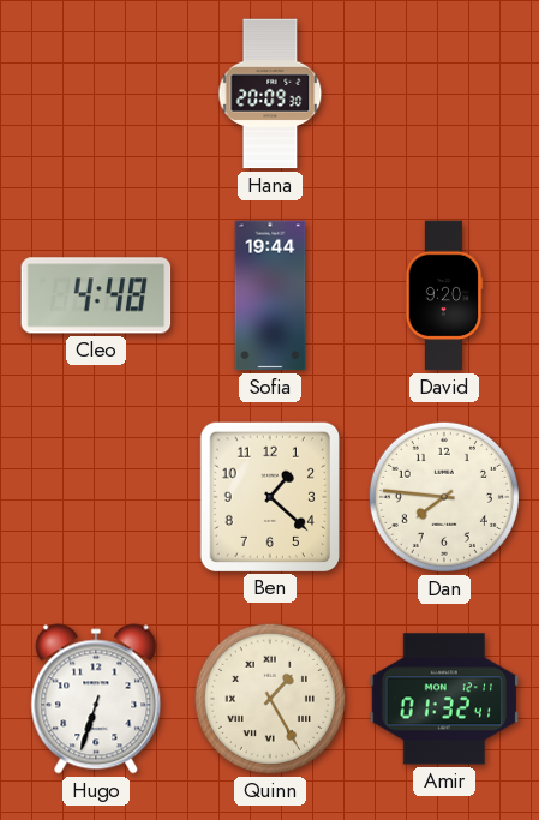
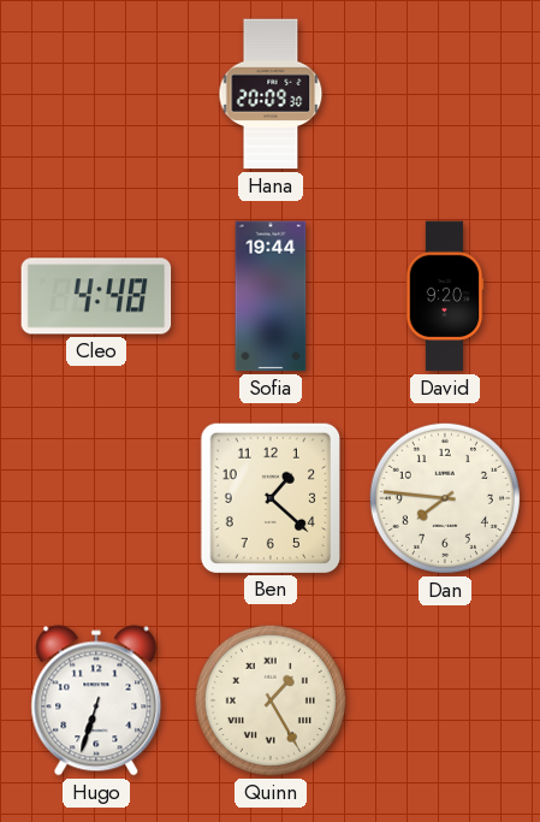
Amir: 01:32 -> none (444, 699)
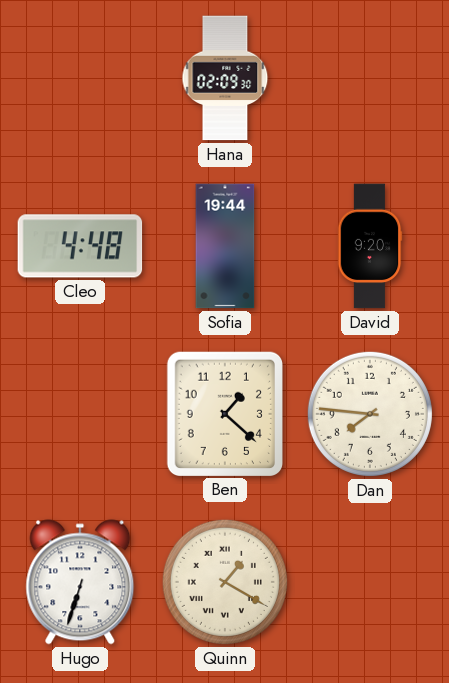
Hana: 20:09 -> 02:09 (225, 78)
Quinn: 1:25 -> 1:20 (225, 582)
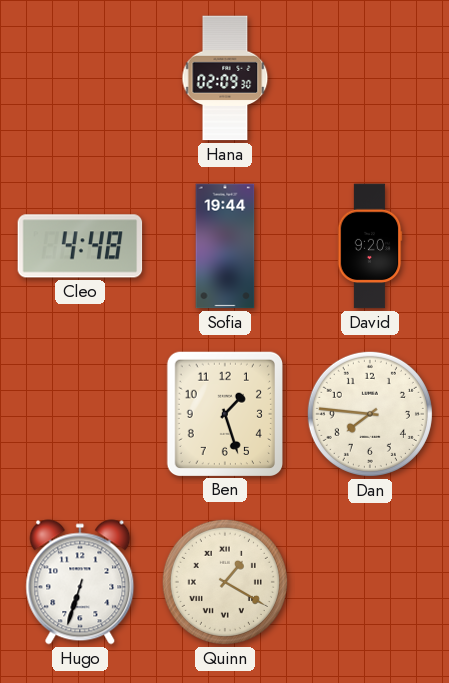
Ben: 1:22 -> 1:27 (224, 413)
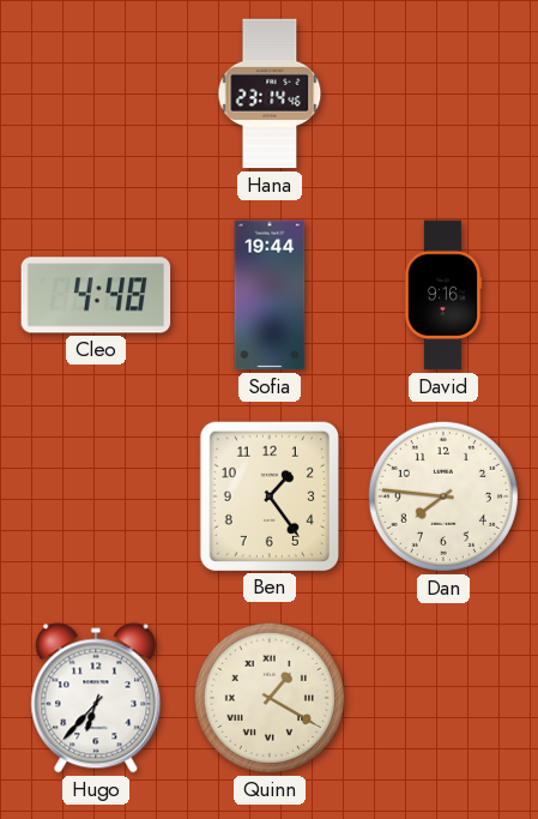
Hana: 02:09 -> 23:14 (270, 94)
David: 9:20 -> 9:16 (443, 295)
Ben: 1:27 -> 1:24 (268, 495)
Hugo: 6:33 -> 6:37 (96, 698)
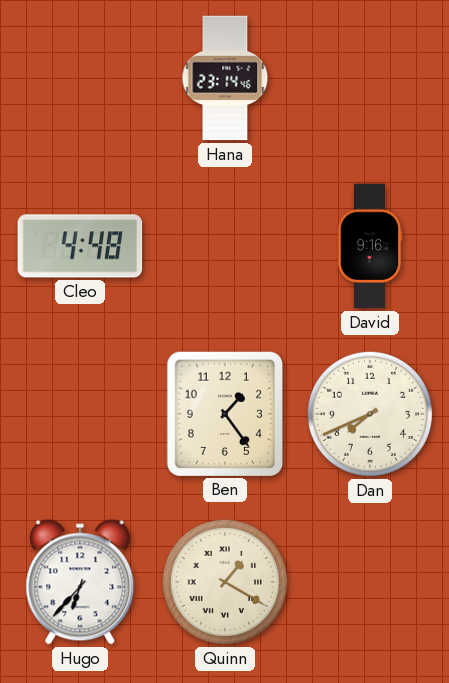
Sofia: 19:44 -> none (270, 295)
Dan: 7:46 -> 7:41 (370, 414)
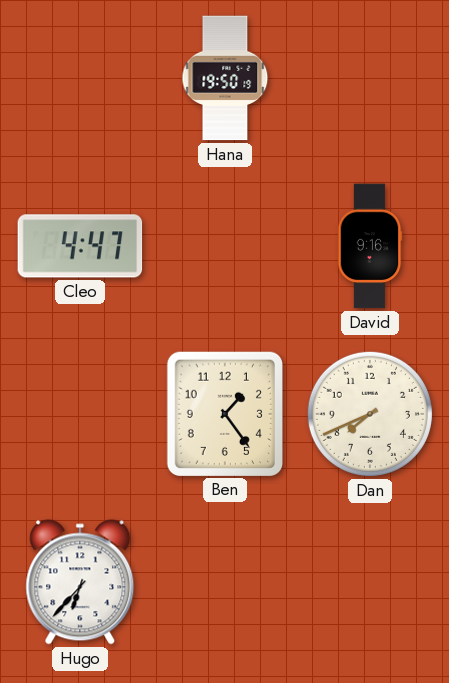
Hana: 23:14 -> 19:50 (225, 78)
Cleo: 4:48 -> 4:47 (80, 246)
Quinn: 1:20 -> none (225, 582)
